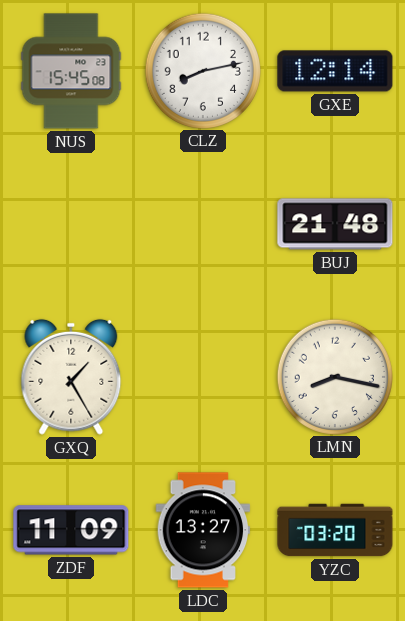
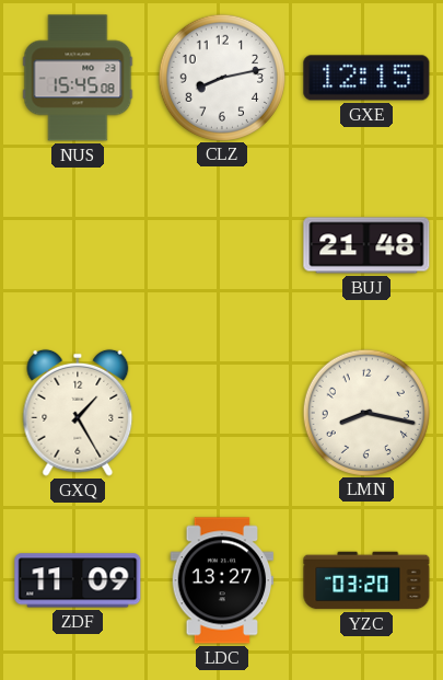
GXE: 12:14 -> 12:15 (366, 78)
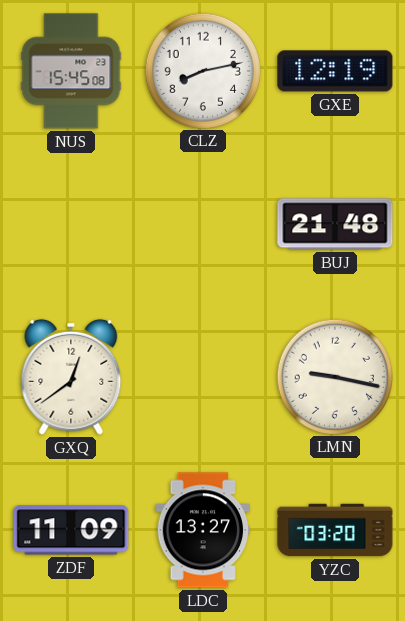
GXE: 12:15 -> 12:19 (335, 71)
GXQ: 1:25 -> 12:39 (71, 377)
LMN: 8:17 -> 9:17 (334, 376)
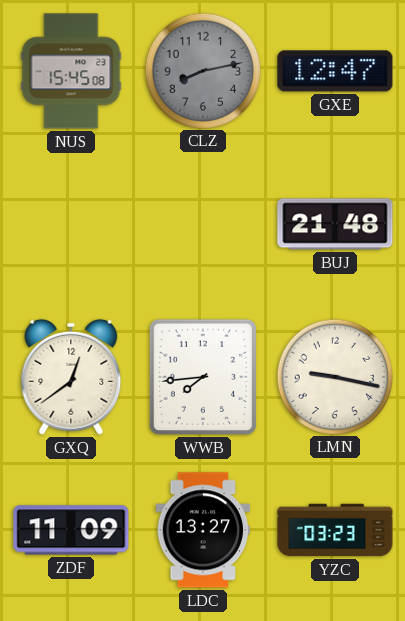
CLZ dial: white -> grey (202, 70)
GXE: 12:19 -> 12:47 (335, 71)
WWB: none -> 7:44 (203, 377)
YZC: 03:20 -> 03:23 (335, 530)
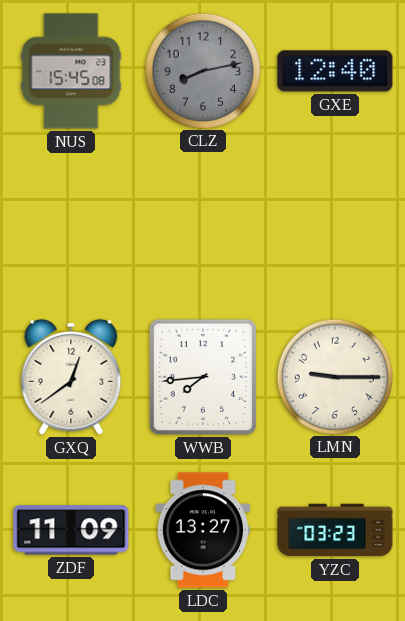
GXE: 12:47 -> 12:40 (335, 71)
BUJ: 21:48 -> none (335, 224)
LMN: 9:17 -> 9:15 (334, 376)
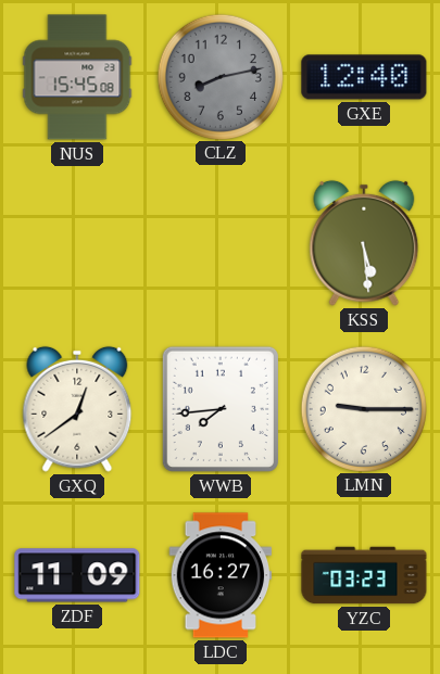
KSS: none -> 5:29 (364, 243)
LDC: 13:27 -> 16:27 (221, 575)
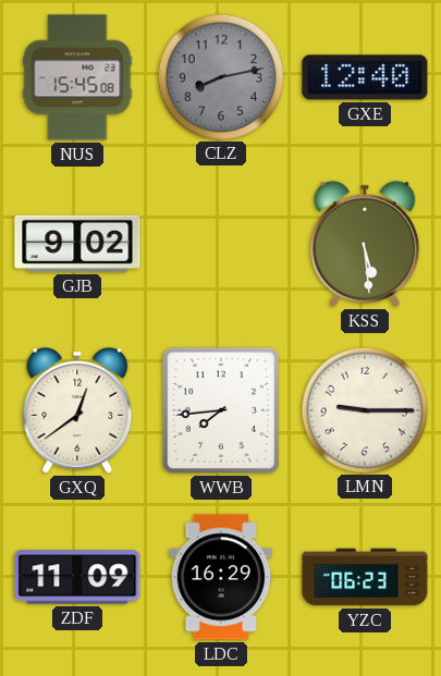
GJB: none -> 9:02 (77, 244)
LDC: 16:27 -> 16:29 (221, 577)
YZC: 03:23 -> 06:23 (365, 577)
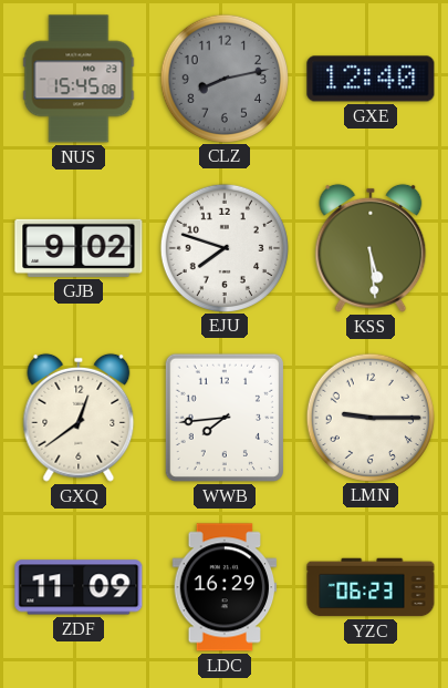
EJU: none -> 7:48 (223, 247)
